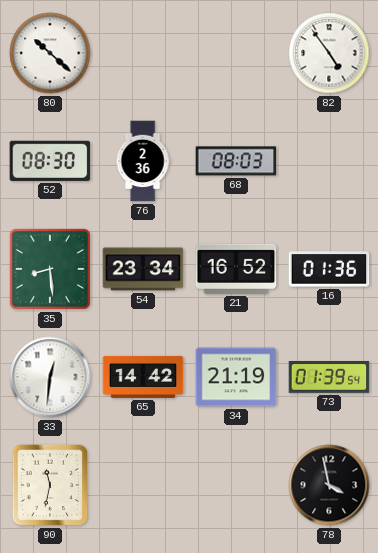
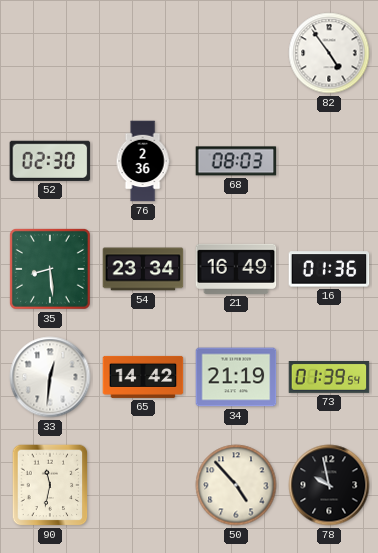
80: 10:22 -> none (50, 53)
52: 08:30 -> 02:30 (50, 161)
21: 16:52 -> 16:49 (236, 269)
50: none -> 4:53 (236, 485)
78: 3:58 -> 9:58 (329, 485)
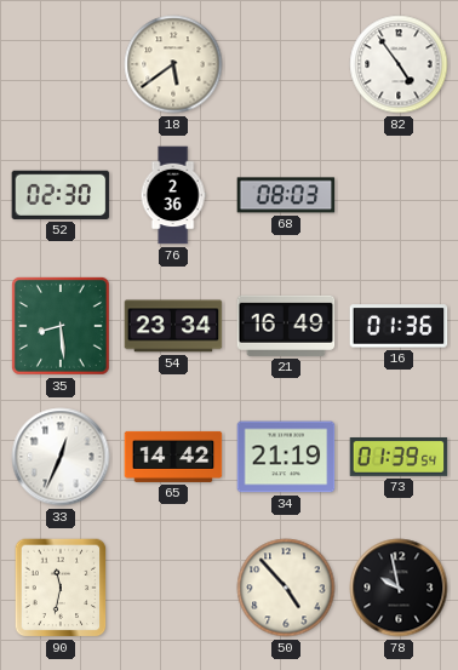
18: none -> 5:39 (173, 64)
33: 12:31 -> 12:34 (61, 457)
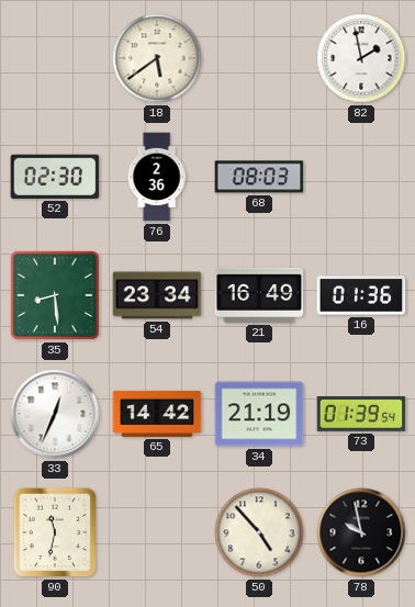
82: 4:54 -> 1:58 (361, 58)
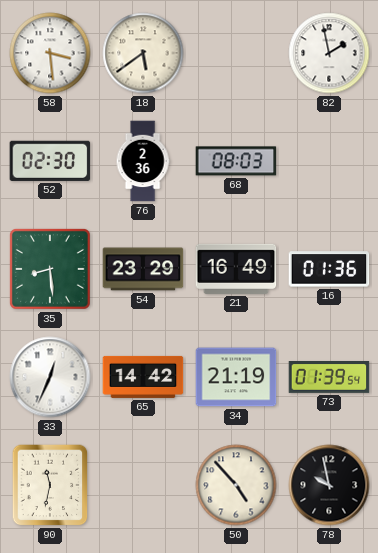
58: none -> 3:29 (50, 53)
54: 23:34 -> 23:29 (143, 269)
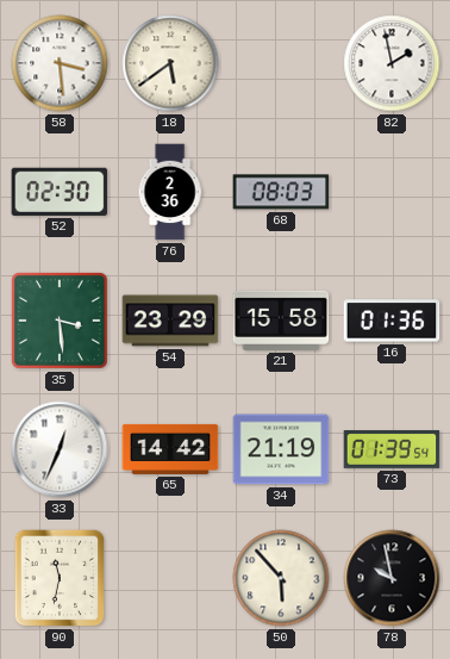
35: 8:29 -> 3:29 (60, 321)
21: 16:49 -> 15:58 (281, 321)
50: 4:53 -> 5:53 (281, 578)
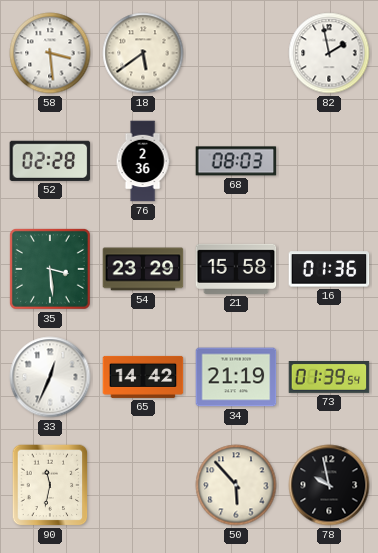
52: 02:30 -> 02:28 (50, 161)
